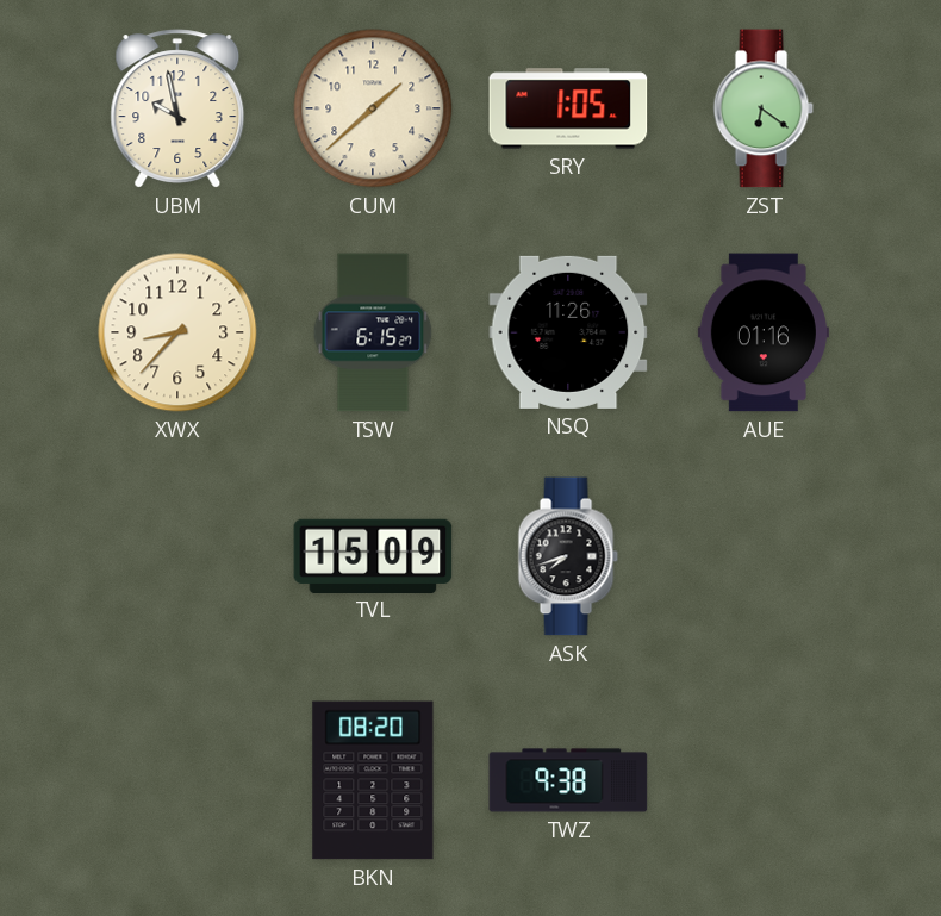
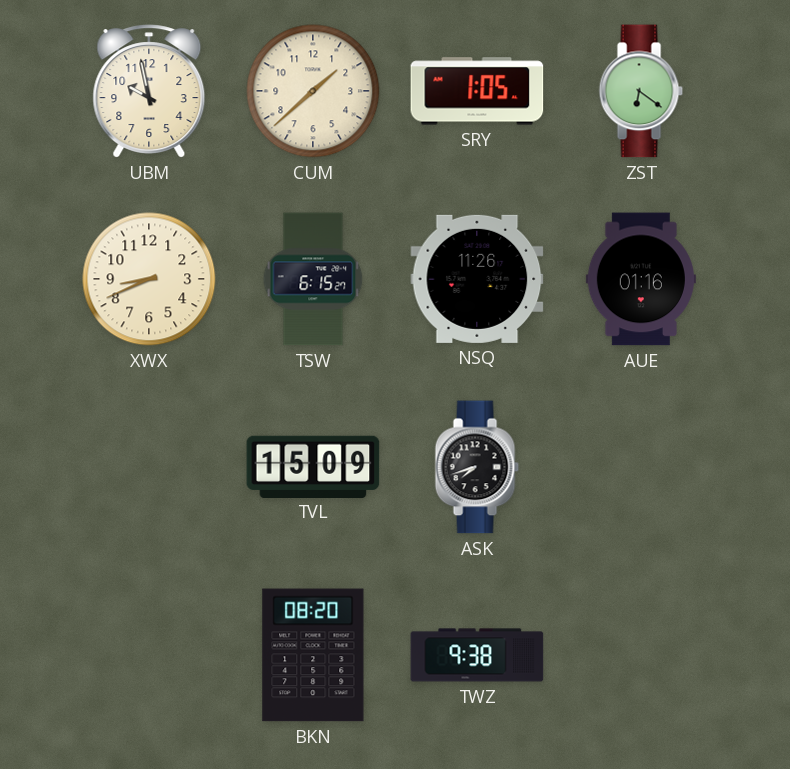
XWX: 8:37 -> 8:41 (149, 279)
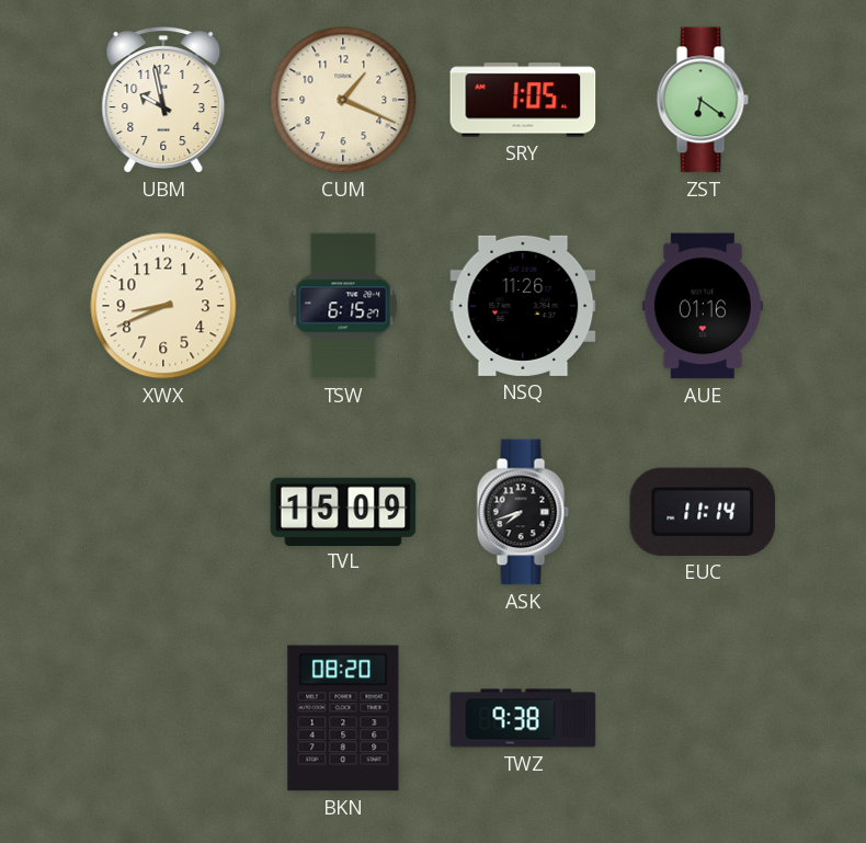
CUM: 1:38 -> 1:19 (343, 100)
EUC: none -> 11:14 (703, 512)
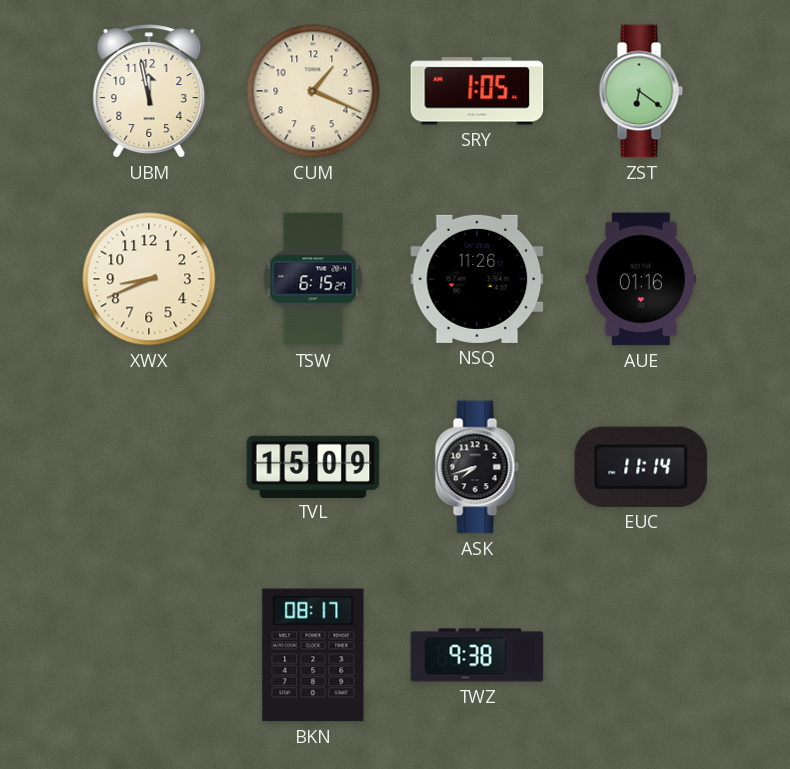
UBM: 9:58 -> 11:58 (149, 91)
BKN: 08:20 -> 08:17 (313, 655)
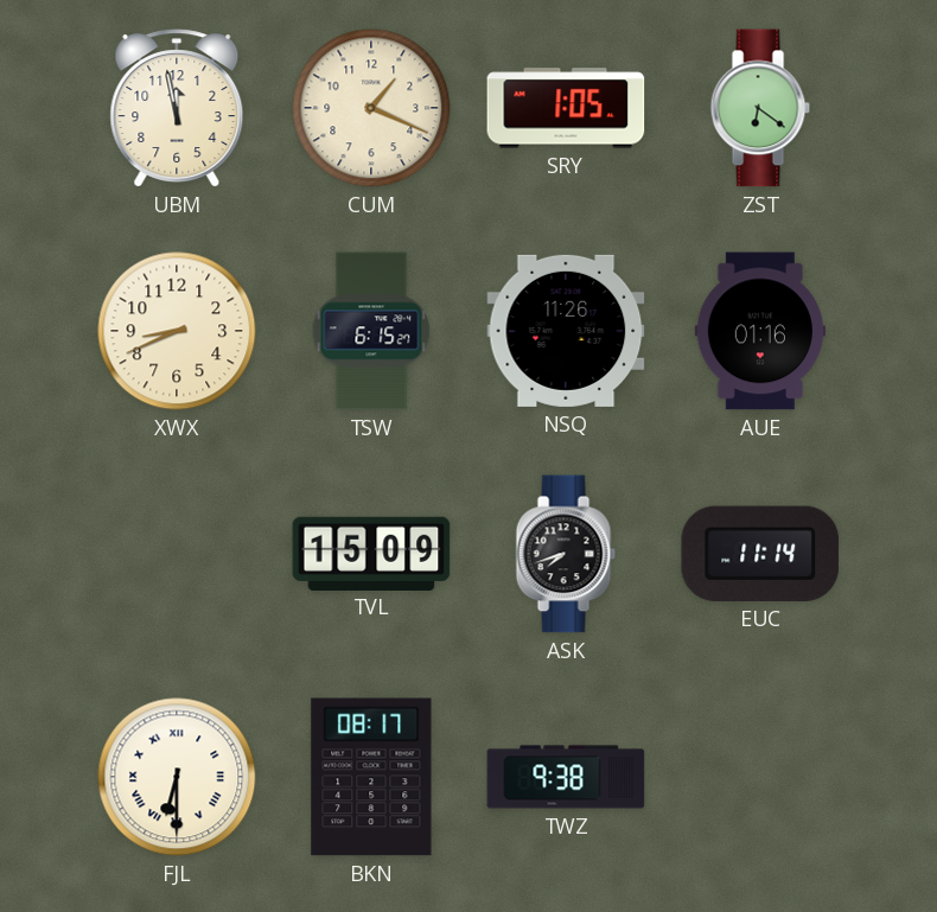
FJL: none -> 6:30 (177, 777)
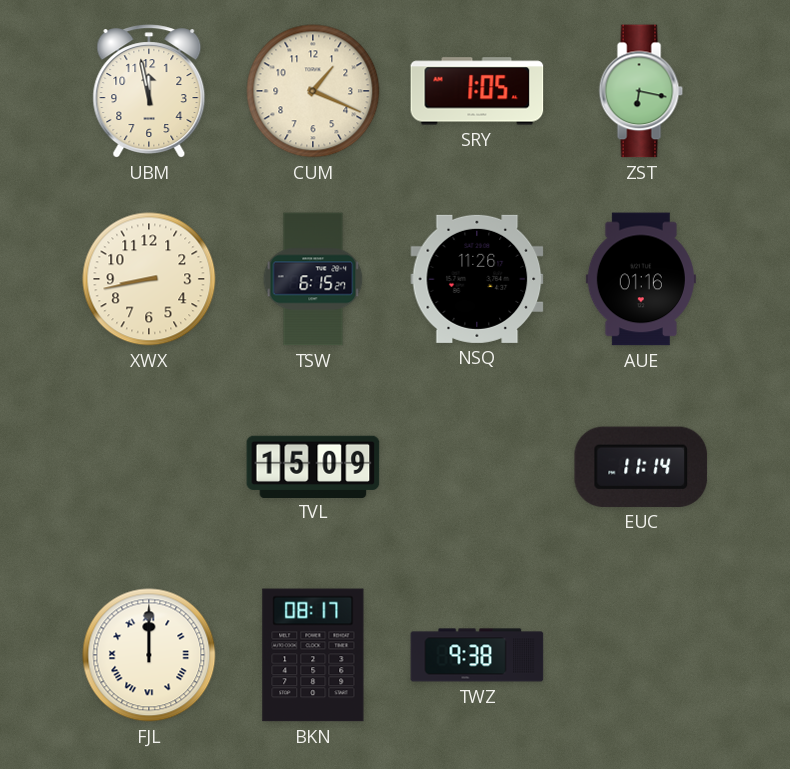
ZST: 6:21 -> 6:17 (641, 91)
XWX: 8:41 -> 8:43 (149, 279)
ASK: 7:42 -> none (566, 554)
FJL: 6:30 -> 12:00 (149, 655)
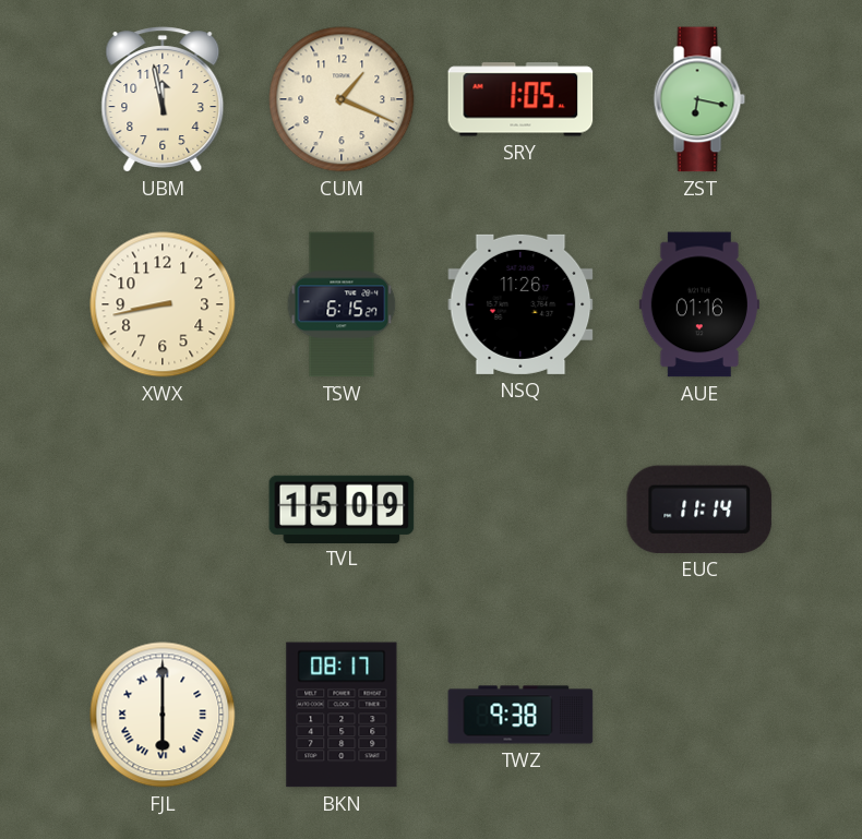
FJL: 12:00 -> 6:00 (163, 715)
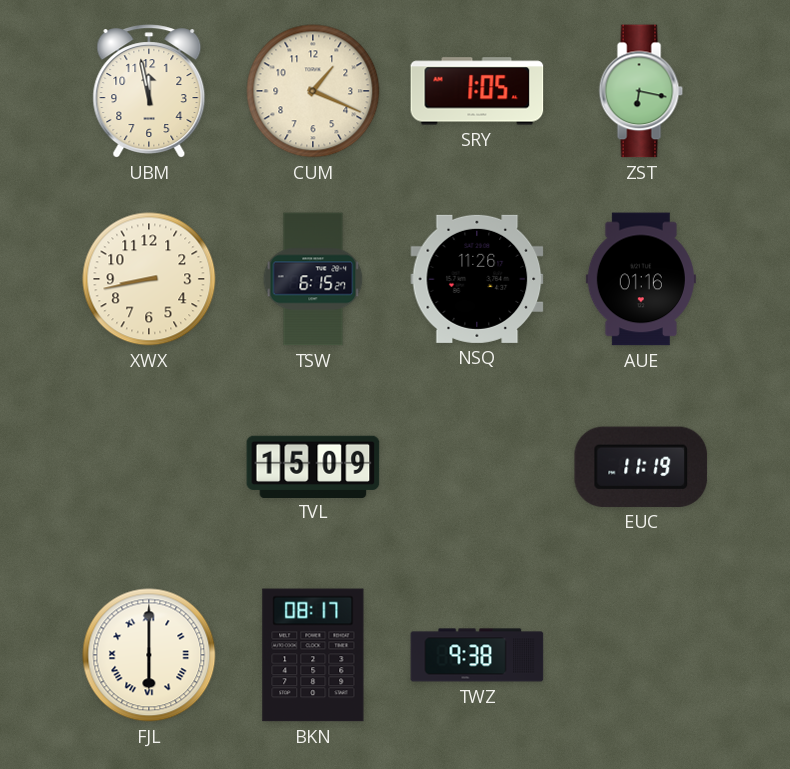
EUC: 11:14 -> 11:19 (641, 467)
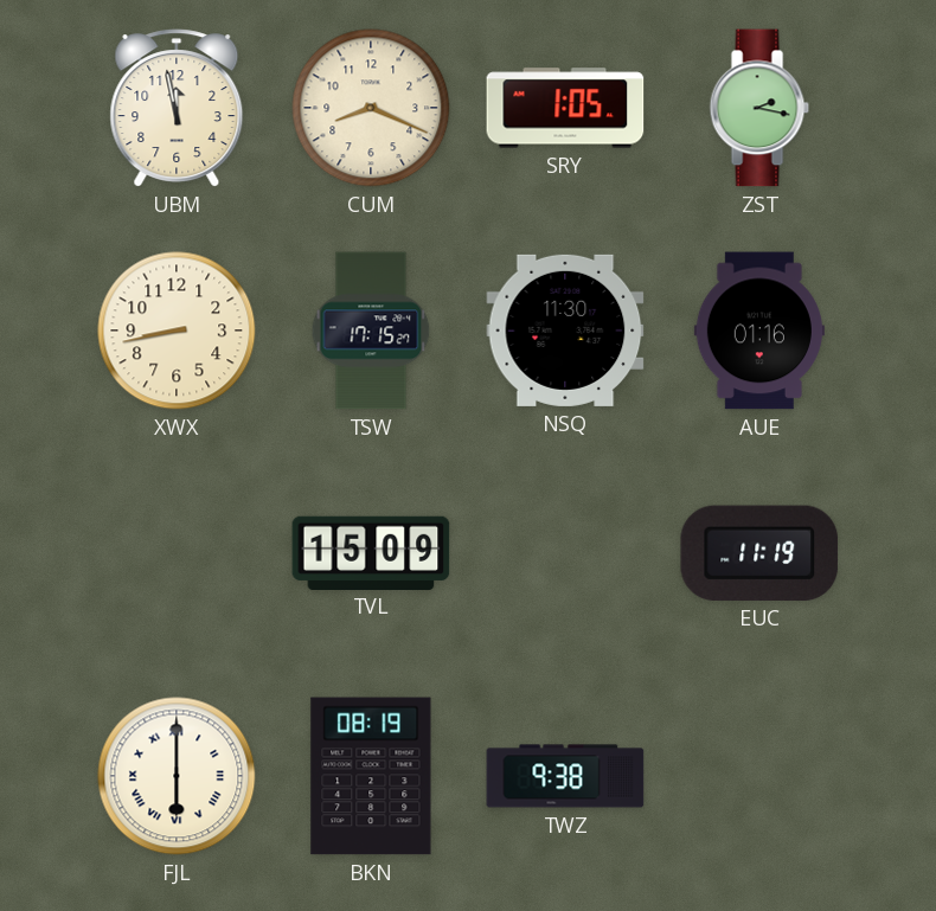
CUM: 1:19 -> 8:19 (371, 108)
ZST: 6:17 -> 2:17 (759, 108)
TSW: 6:15 -> 17:15 (371, 331)
NSQ: 11:26 -> 11:30 (565, 331)
BKN: 08:17 -> 08:19 (371, 776)
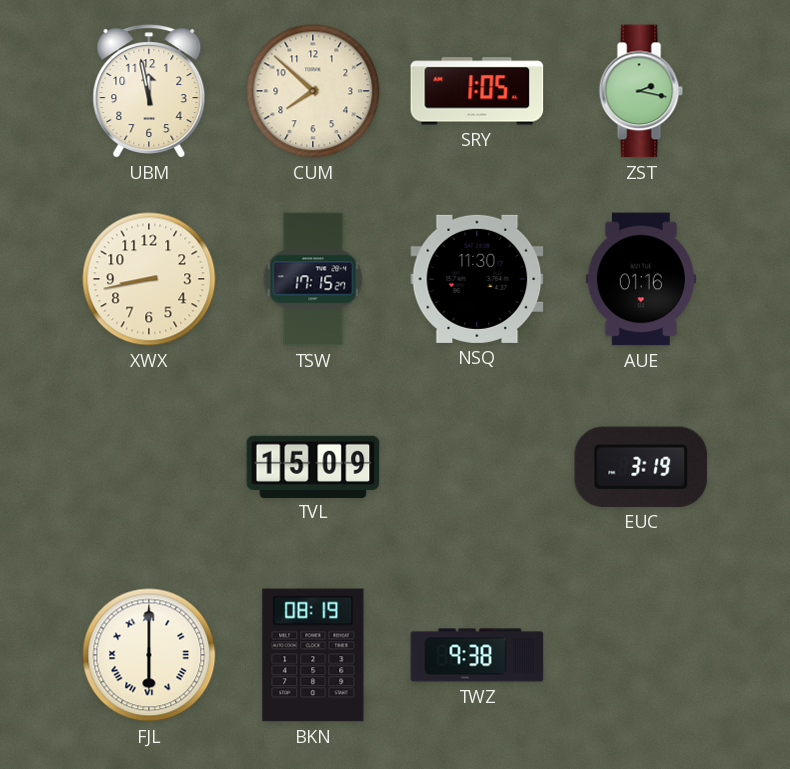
CUM: 8:19 -> 7:52 (313, 91)
EUC: 11:19 -> 3:19 (641, 467)
